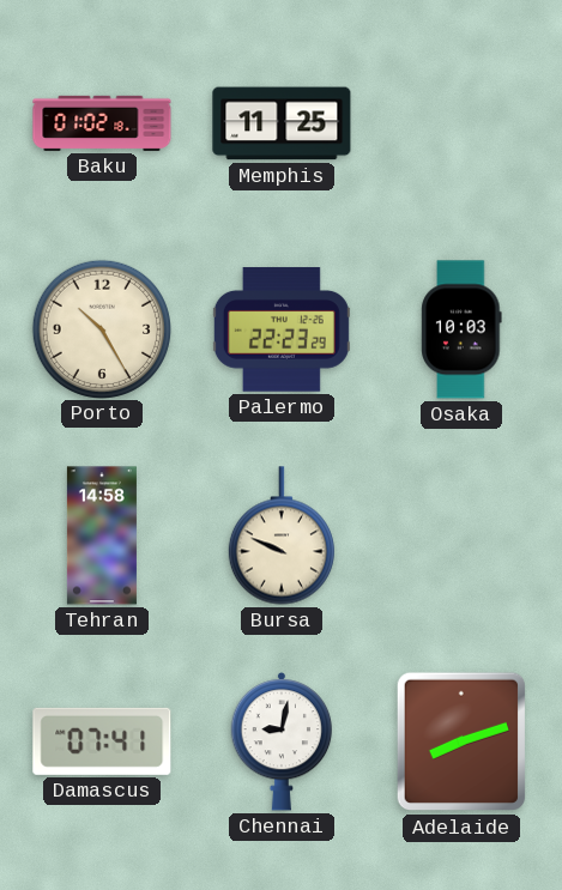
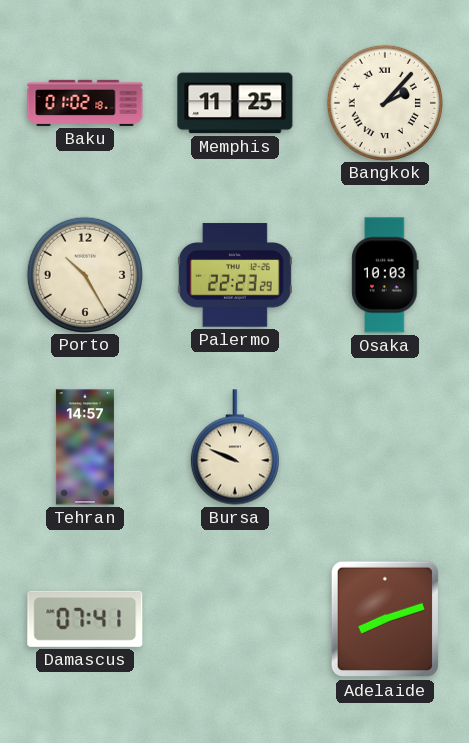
Bangkok: none -> 2:07 (384, 102)
Tehran: 14:58 -> 14:57 (85, 447)
Chennai: 9:02 -> none (282, 743)
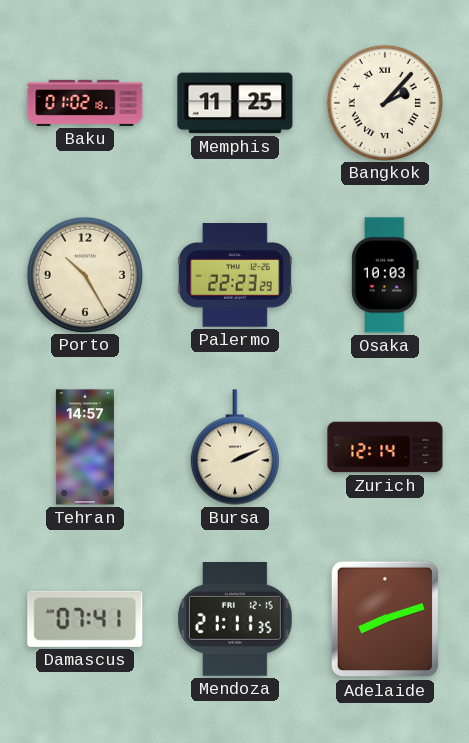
Bursa: 9:49 -> 2:11 (235, 447)
Zurich: none -> 12:14 (385, 447)
Mendoza: none -> 21:11 (236, 620)
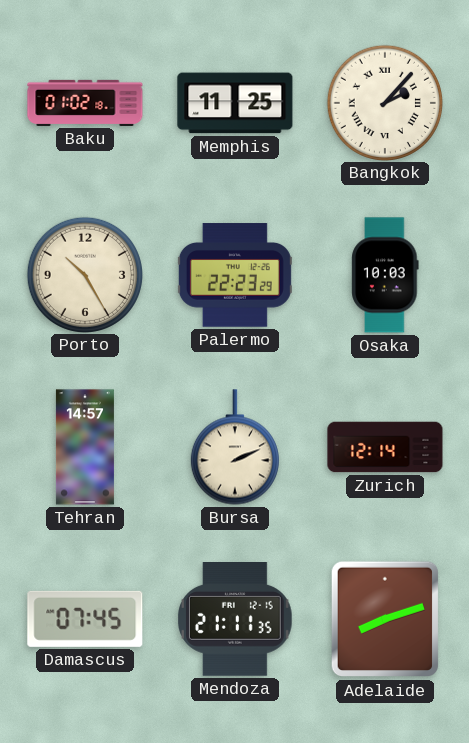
Damascus: 07:41 -> 07:45 (85, 619)
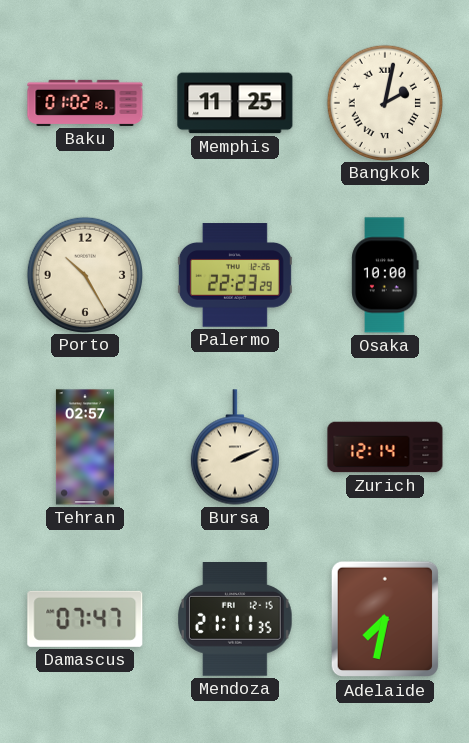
Bangkok: 2:07 -> 2:02 (384, 102)
Osaka: 10:03 -> 10:00 (385, 275)
Tehran: 14:57 -> 02:57 (85, 447)
Damascus: 07:45 -> 07:47 (85, 619)
Adelaide: 8:12 -> 7:32 (384, 619)
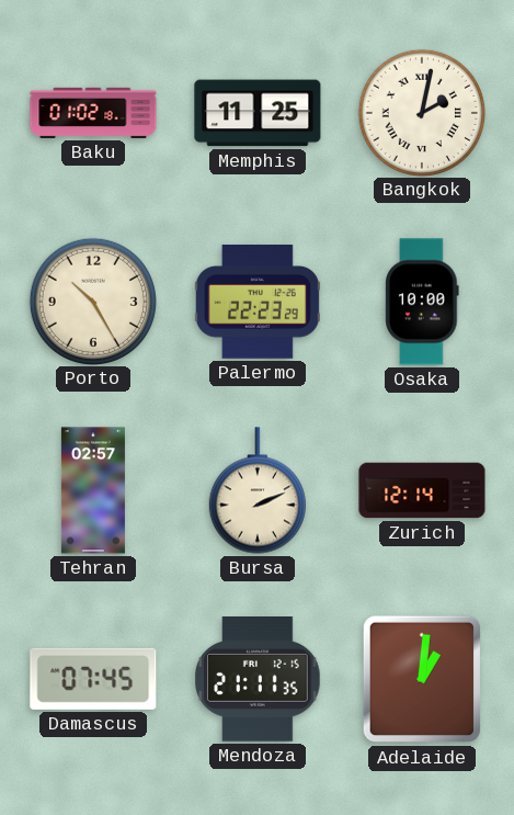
Damascus: 07:47 -> 07:45 (93, 679)
Adelaide: 7:32 -> 1:01 (421, 679)
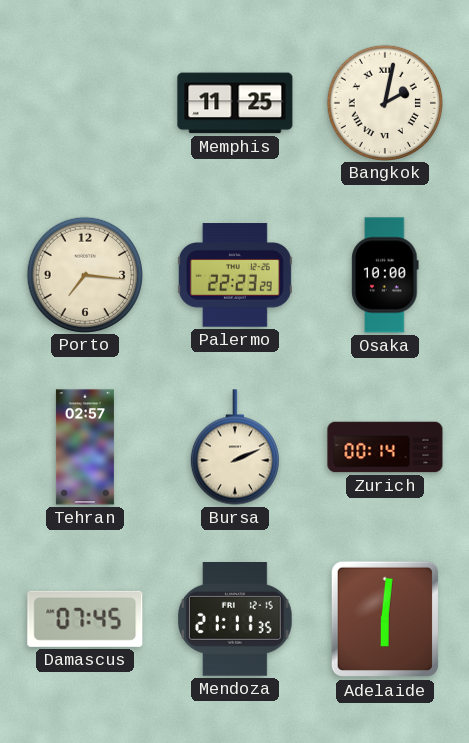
Baku: 01:02 -> none (93, 113)
Porto: 10:25 -> 7:16 (84, 274)
Zurich: 12:14 -> 00:14 (385, 447)
Adelaide: 1:01 -> 6:01 (384, 619)
